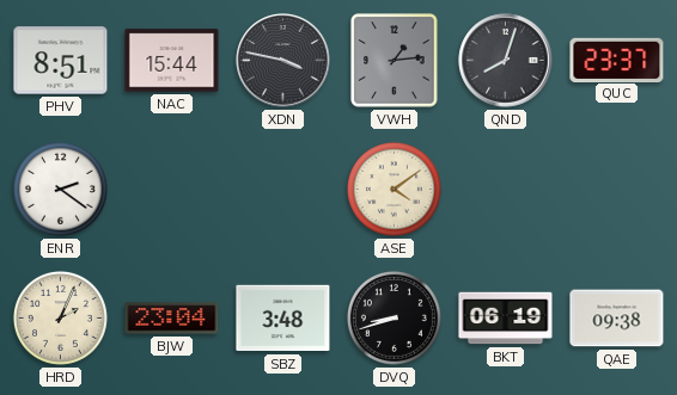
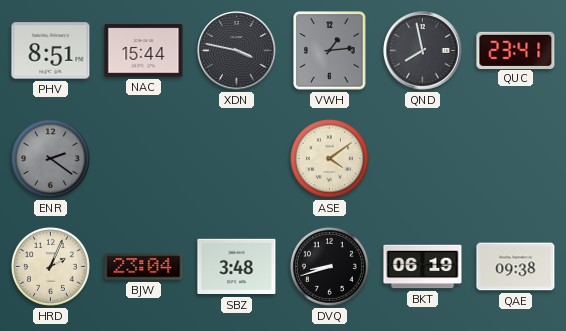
QND: 8:03 -> 7:58 (423, 51)
QUC: 23:37 -> 23:41 (516, 50)
ENR dial: white -> grey (50, 158)
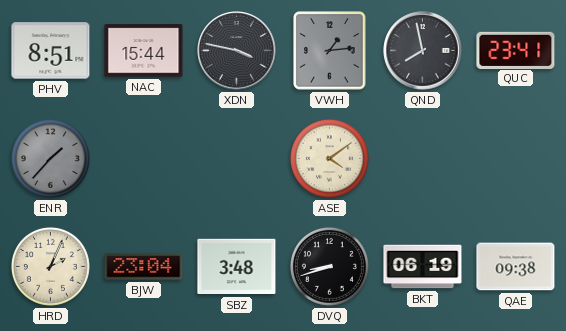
ENR: 2:21 -> 1:37 (50, 158)
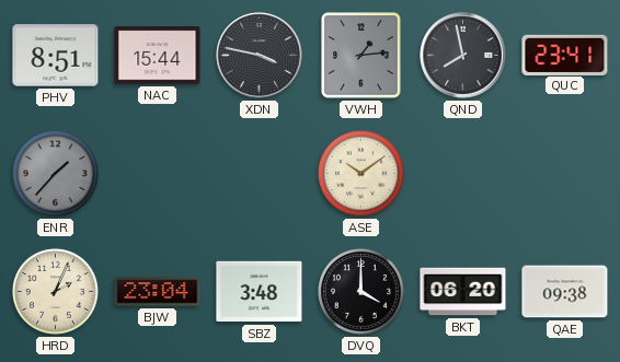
ASE: 4:09 -> 10:09 (360, 173)
DVQ: 8:42 -> 4:00 (360, 291)
BKT: 06:19 -> 06:20 (463, 292)
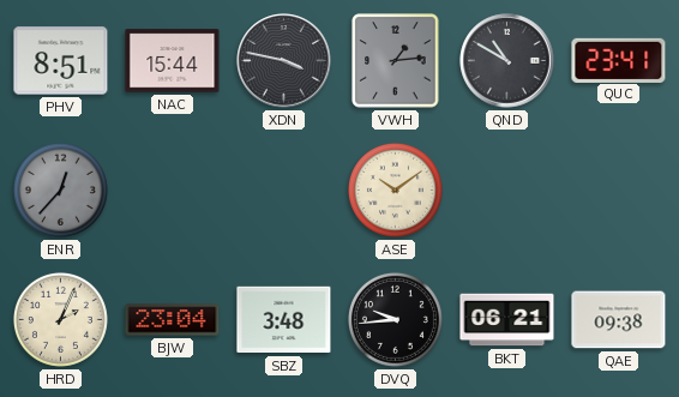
QND: 7:58 -> 10:50 (507, 61)
ENR: 1:37 -> 12:37 (60, 190)
DVQ: 4:00 -> 9:44 (395, 319)
BKT: 06:20 -> 06:21 (507, 320)
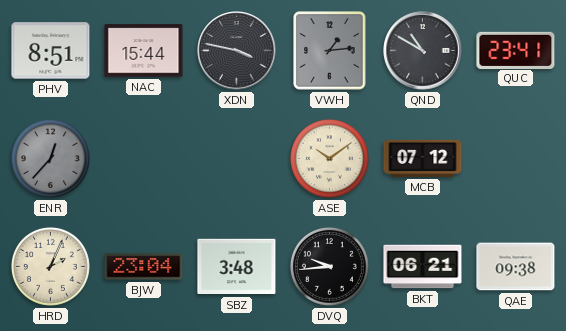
MCB: none -> 07:12 (423, 158)
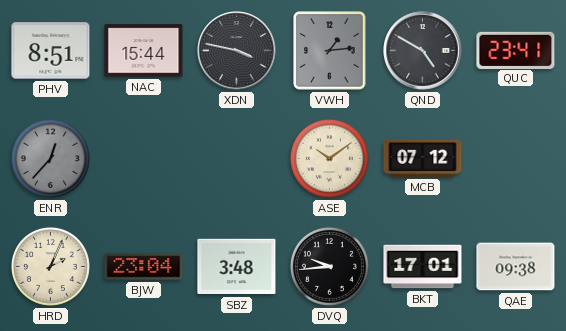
QND: 10:50 -> 4:50 (423, 51)
BKT: 06:21 -> 17:01 (423, 267)
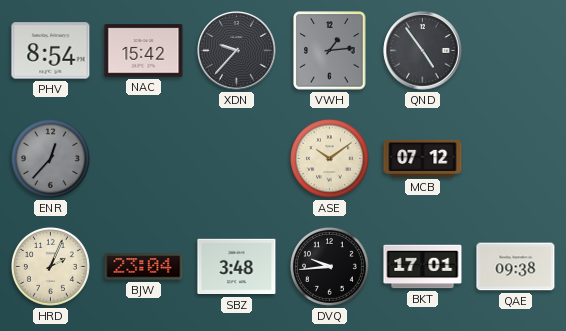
PHV: 8:51 -> 8:54 (51, 51)
NAC: 15:44 -> 15:42 (144, 51)
XDN: 3:47 -> 9:37 (237, 51)
QND: 4:50 -> 4:54 (423, 51)
QUC: 23:41 -> none (516, 50)
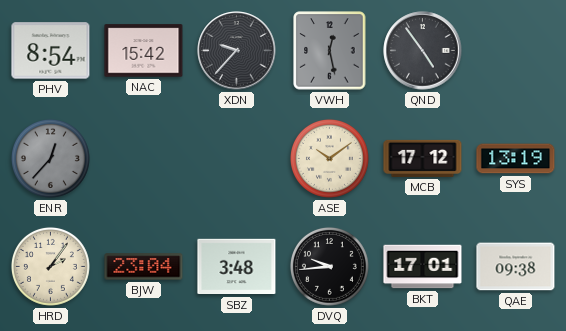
VWH: 1:14 -> 12:28 (330, 51)
MCB: 07:12 -> 17:12 (423, 158)
SYS: none -> 13:19 (516, 159)
HRD: 2:04 -> 2:06 (50, 266)
